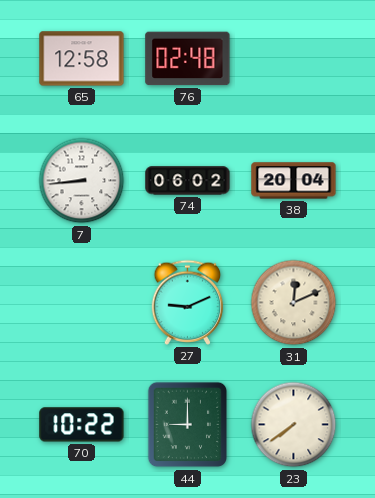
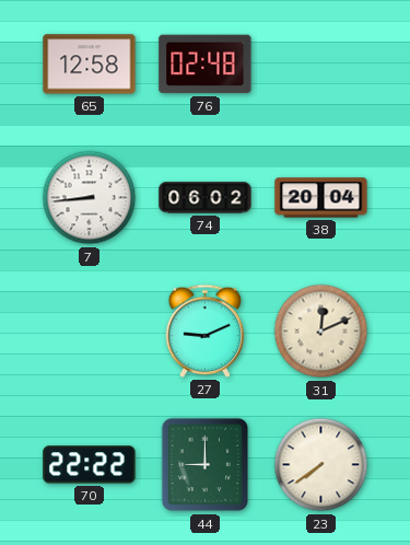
70: 10:22 -> 22:22 (90, 465)
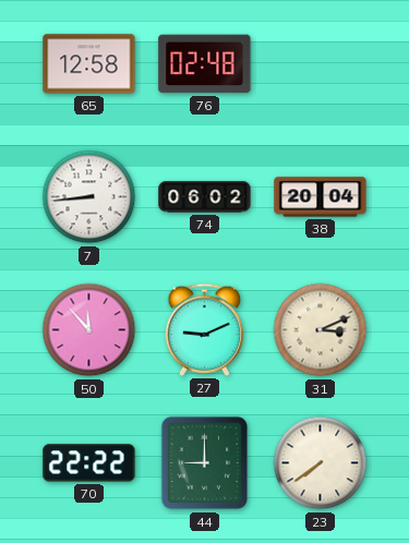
50: none -> 11:53 (89, 330)
31: 12:11 -> 3:11 (321, 330)
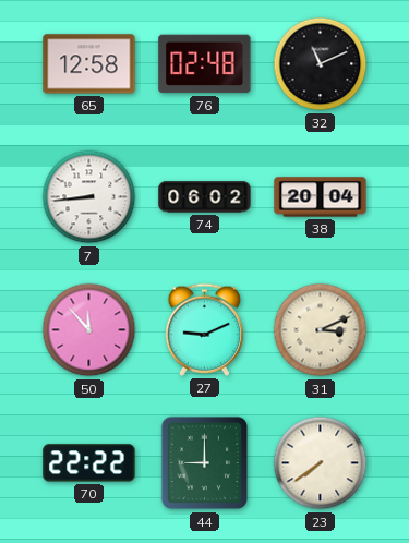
32: none -> 11:11 (321, 64)
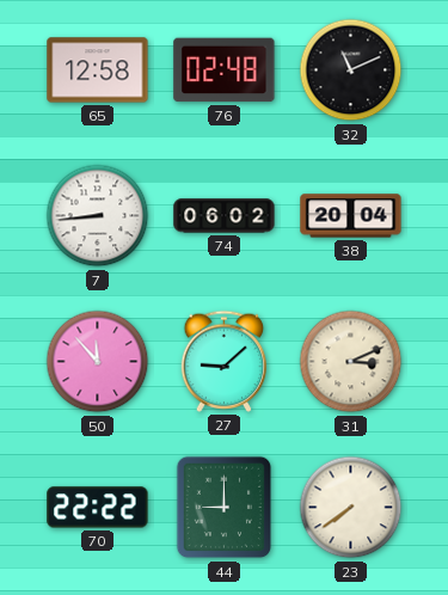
27: 9:11 -> 9:08 (225, 361)
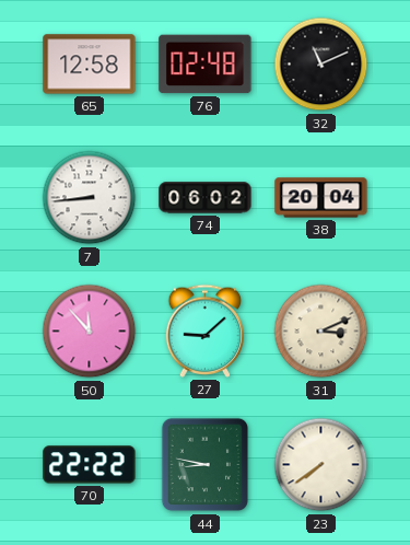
44: 9:00 -> 8:47 (206, 465)
